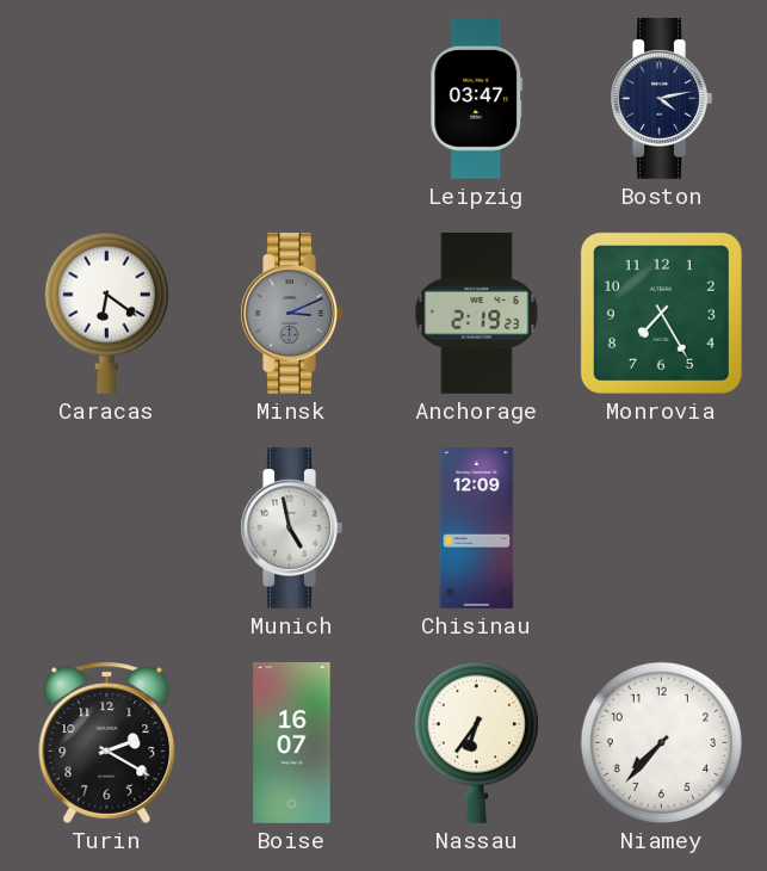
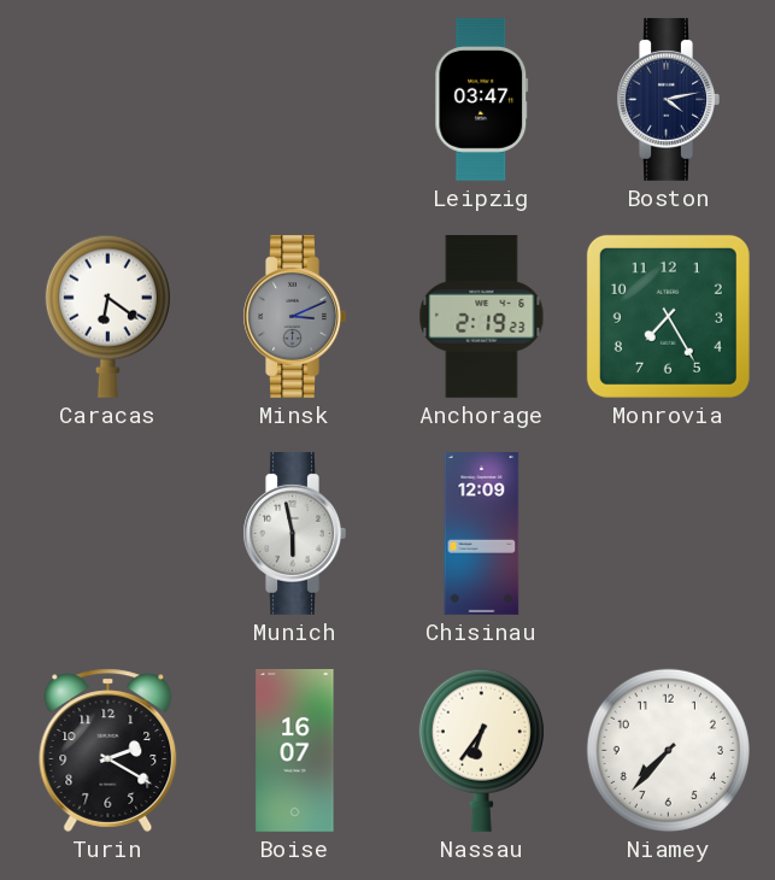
Munich: 4:58 -> 5:58 (294, 533)
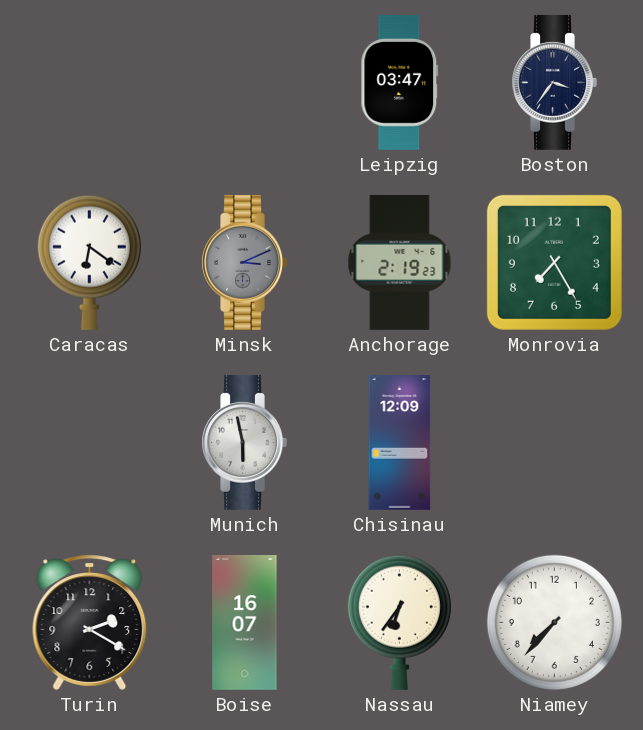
Boston: 4:13 -> 3:36 (554, 82)
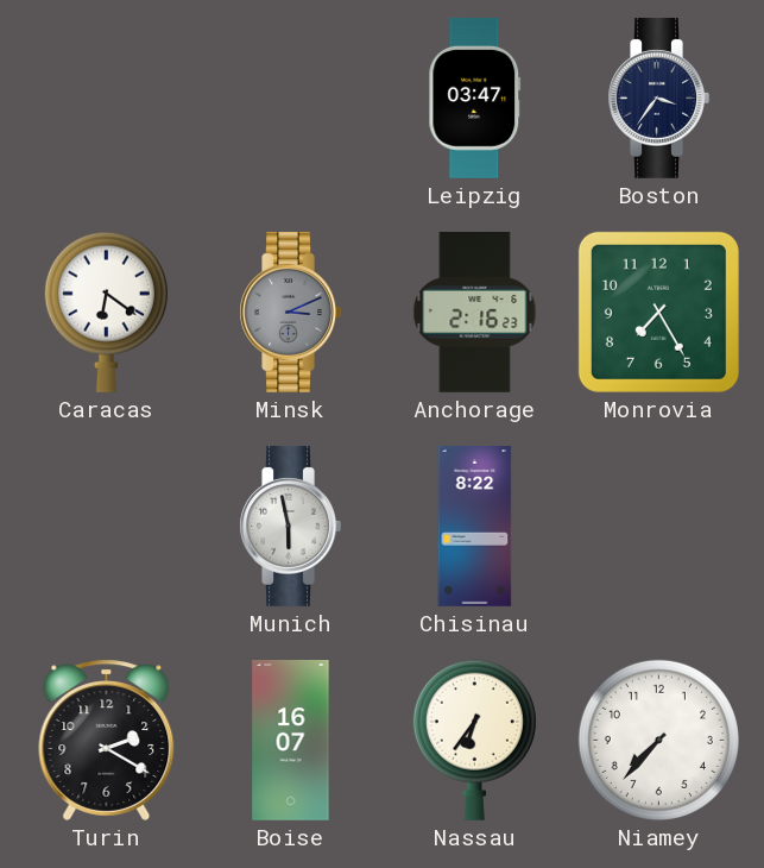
Anchorage: 2:19 -> 2:16 (475, 312)
Chisinau: 12:09 -> 8:22 (475, 527)
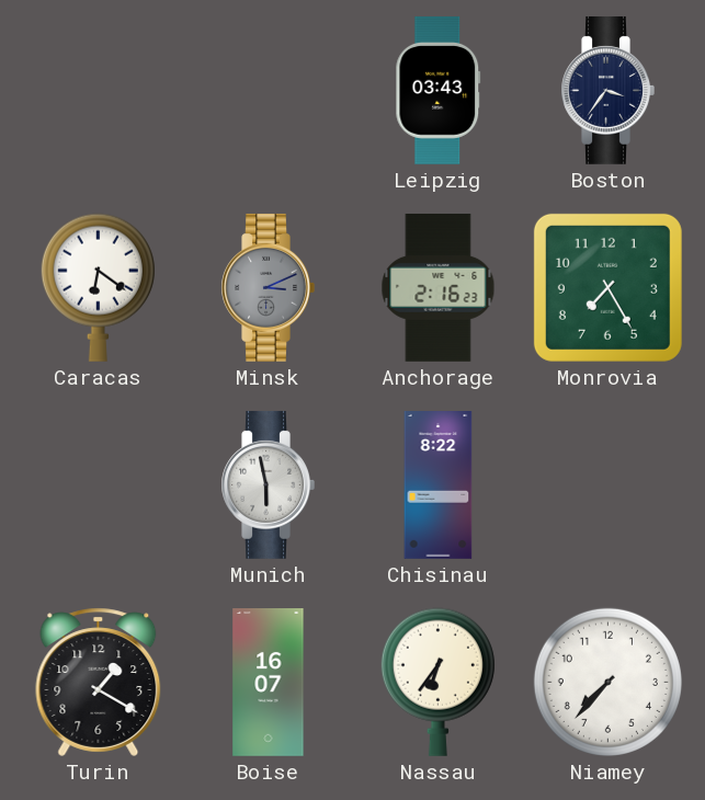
Leipzig: 03:47 -> 03:43 (439, 90)
Turin: 2:20 -> 1:20 (99, 682)
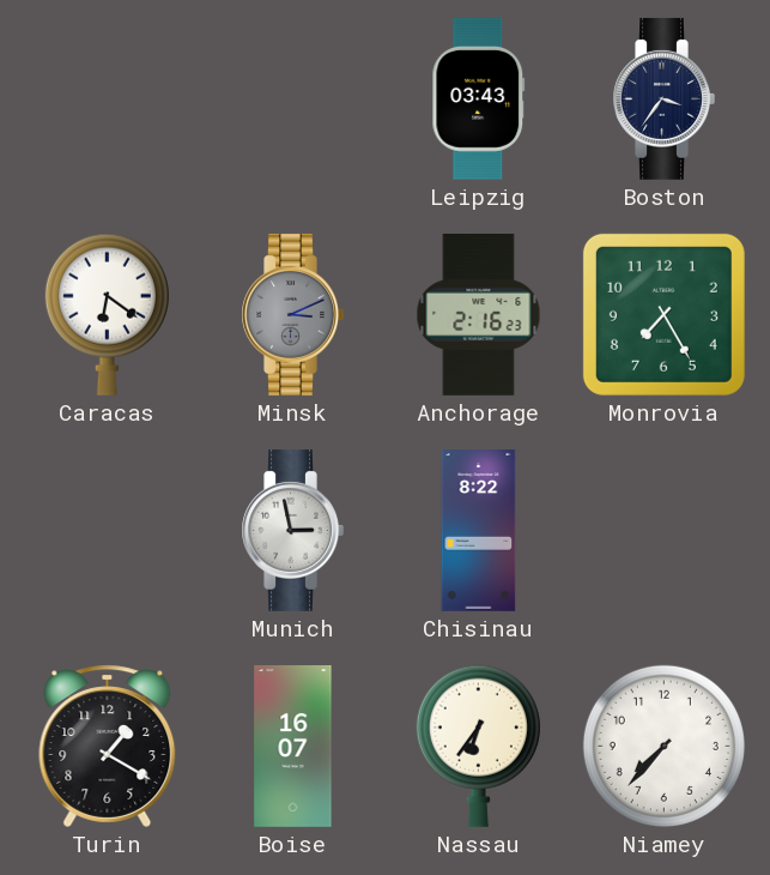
Munich: 5:58 -> 2:58 (292, 530)
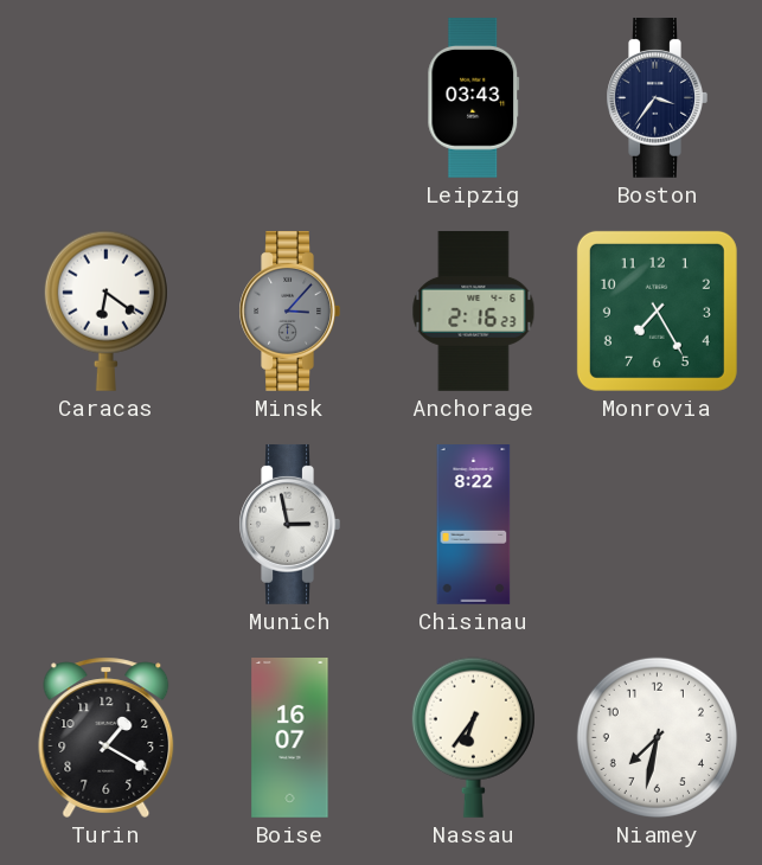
Minsk: 3:11 -> 3:07 (289, 310)
Niamey: 7:37 -> 7:32 (657, 737)
